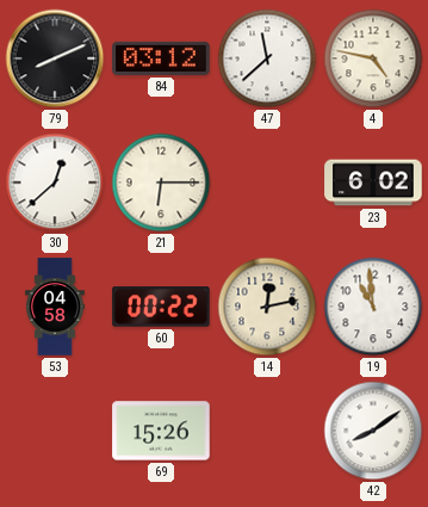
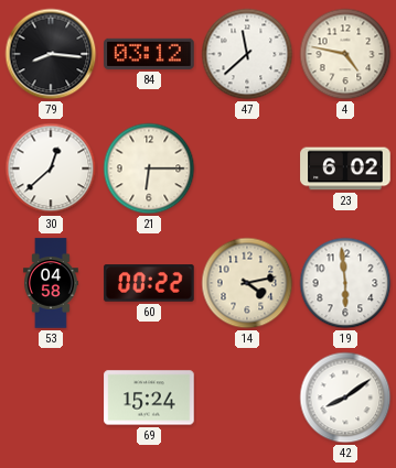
79: 8:11 -> 8:16 (51, 54)
14: 12:13 -> 4:13 (247, 283)
19: 10:59 -> 5:59 (345, 283)
69: 15:26 -> 15:24 (149, 398)
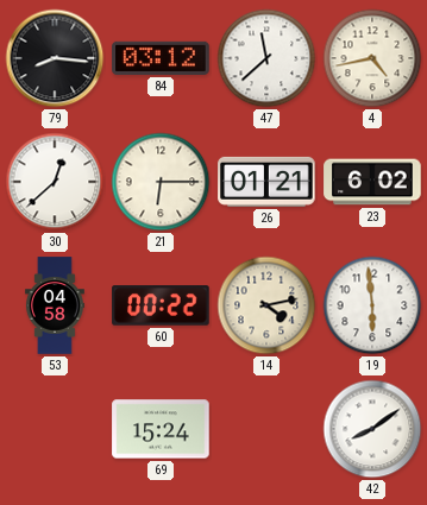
4: 4:47 -> 4:43 (372, 58)
26: none -> 01:21 (266, 182)
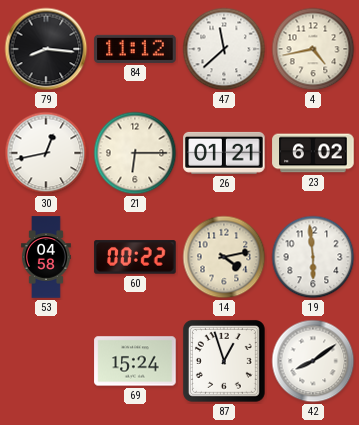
84: 03:12 -> 11:12 (135, 49)
30: 12:38 -> 12:43 (46, 153)
87: none -> 12:57 (224, 361)
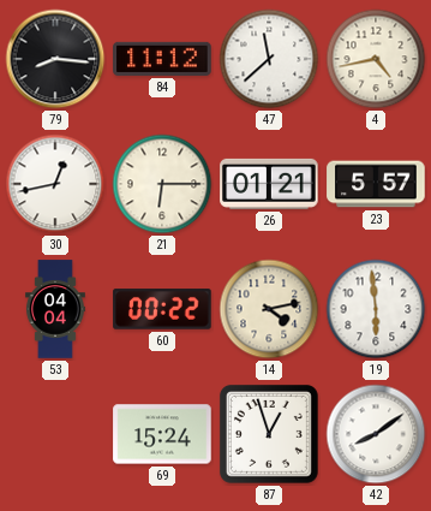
23: 6:02 -> 5:57 (376, 184)
53: 04:58 -> 04:04 (55, 309)
